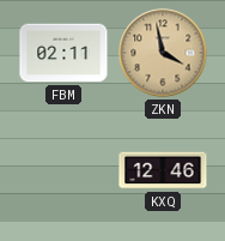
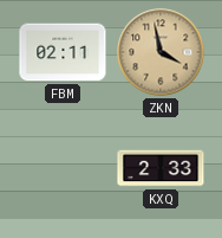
KXQ: 12:46 -> 2:33 (161, 168)
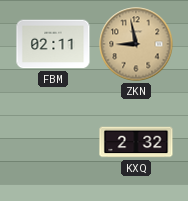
ZKN: 3:58 -> 8:58 (136, 44)
KXQ: 2:33 -> 2:32 (136, 142)
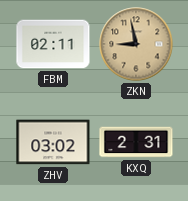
ZHV: none -> 03:02 (53, 142)
KXQ: 2:32 -> 2:31 (136, 142)
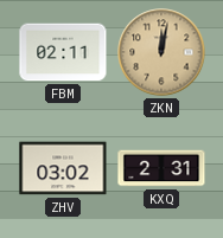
ZKN: 8:58 -> 12:02 (161, 52)
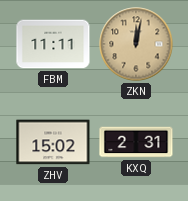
FBM: 02:11 -> 11:11 (53, 44)
ZHV: 03:02 -> 15:02 (53, 142)
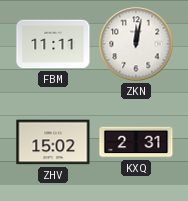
ZKN dial: champagne -> white (136, 44)
